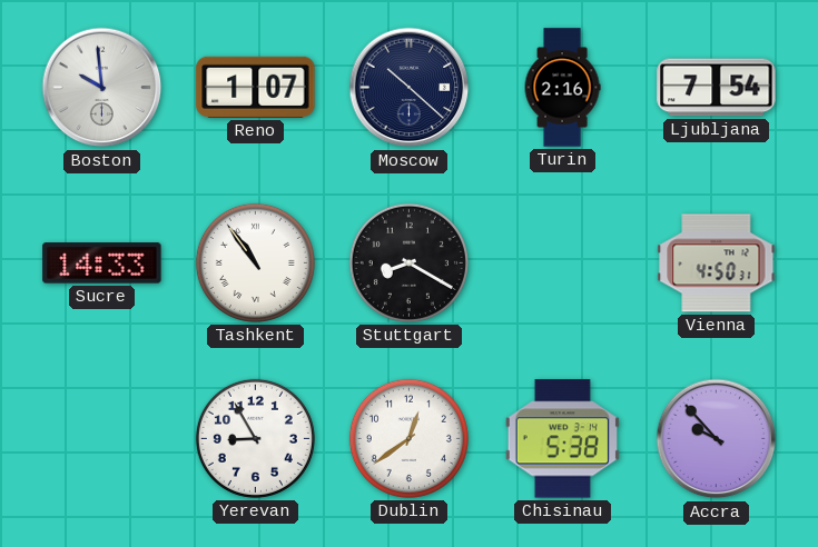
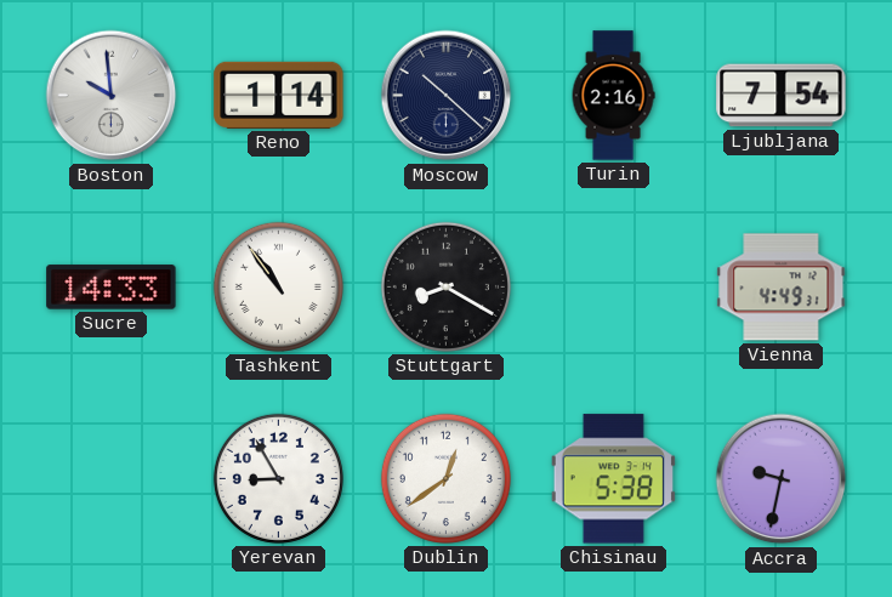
Reno: 1:07 -> 1:14 (279, 95)
Vienna: 4:50 -> 4:49 (782, 288)
Accra: 9:53 -> 9:32 (782, 479)
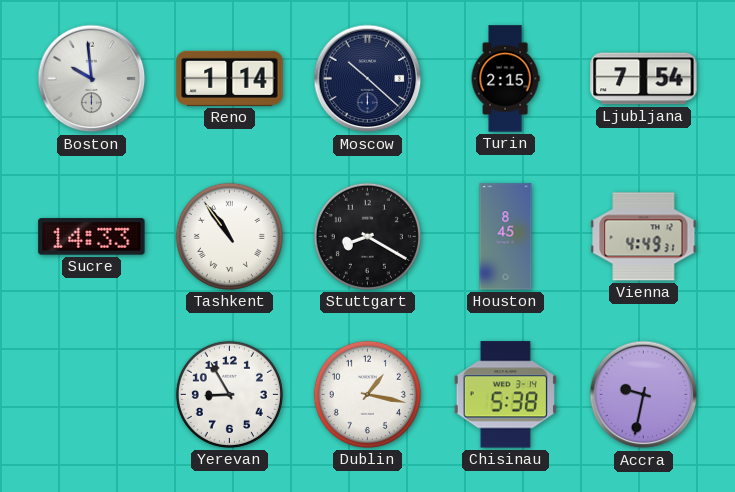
Turin: 2:16 -> 2:15 (505, 79)
Houston: none -> 8:45 (506, 237)
Dublin: 12:39 -> 1:17 (367, 394)
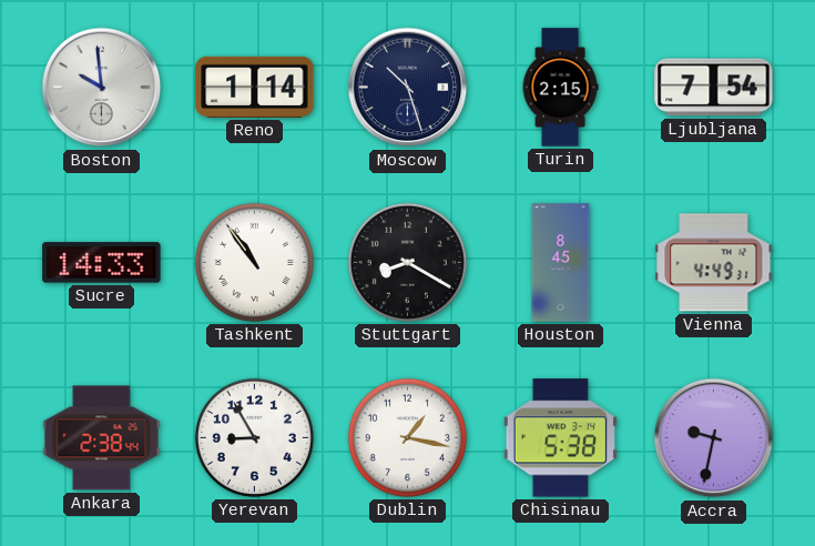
Moscow: 10:22 -> 10:27 (408, 88)
Ankara: none -> 2:38 (102, 438)
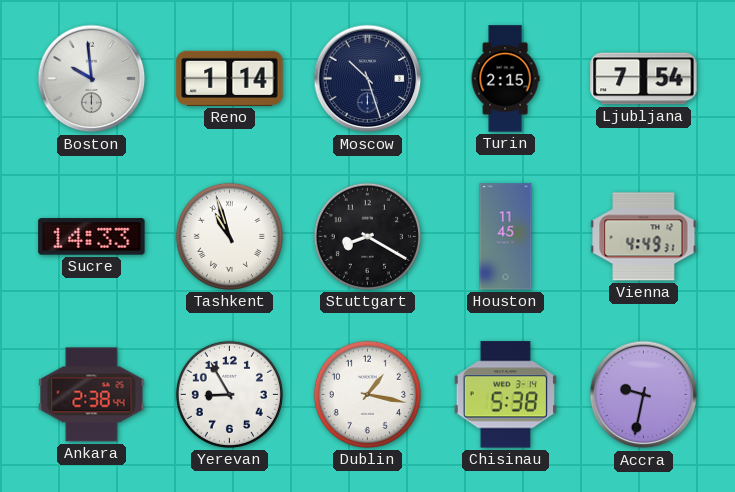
Tashkent: 10:54 -> 10:57 (229, 236)
Houston: 8:45 -> 11:45 (506, 237)
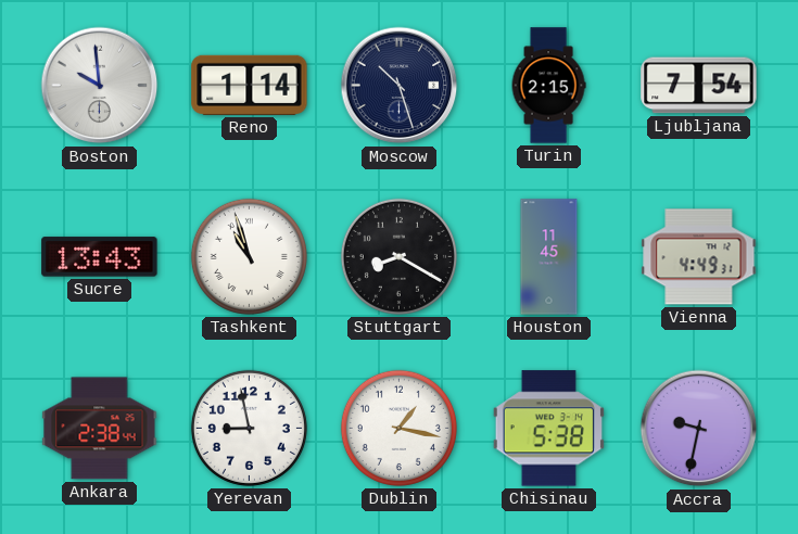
Sucre: 14:33 -> 13:43 (100, 257)
Yerevan: 8:55 -> 8:58 (249, 428)
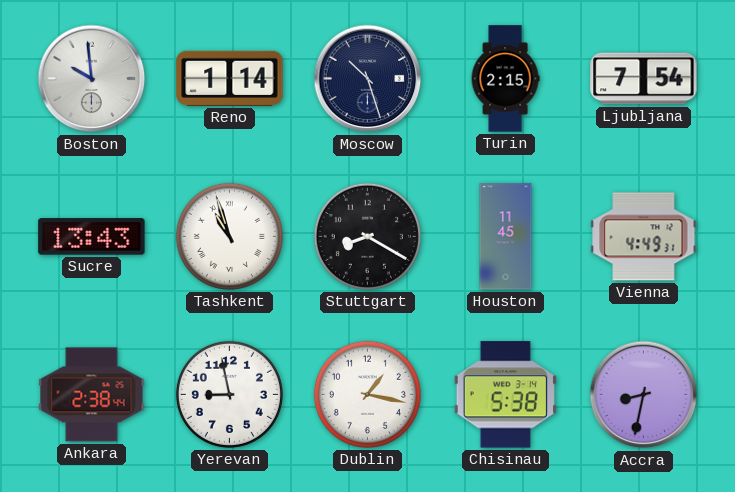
Accra: 9:32 -> 8:32 (644, 395)
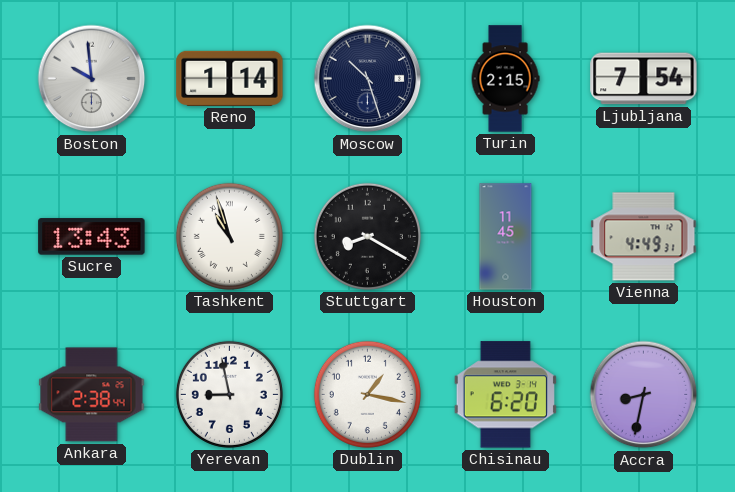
Chisinau: 5:38 -> 6:20 (505, 395)
